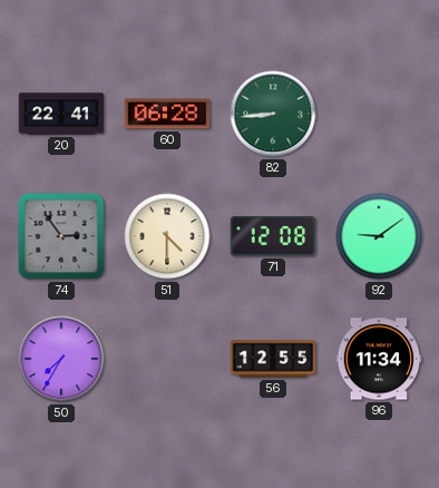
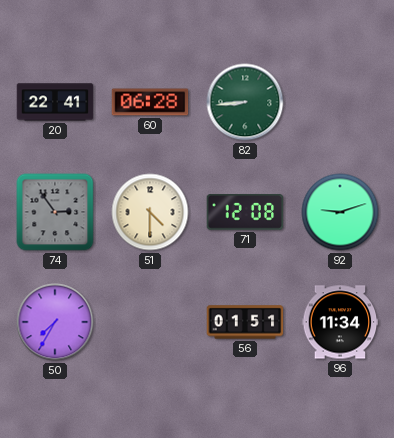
92: 9:09 -> 9:12 (340, 212)
56: 12:55 -> 01:51 (245, 322)
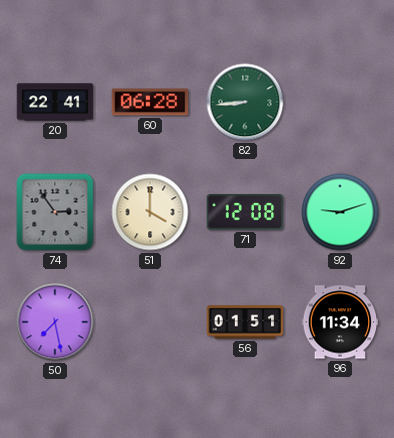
51: 4:30 -> 4:00 (150, 212)
50: 7:35 -> 7:28 (55, 322)
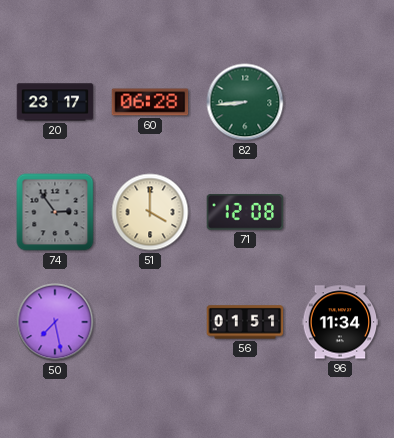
20: 22:41 -> 23:17 (55, 102)
92: 9:12 -> none (340, 212)
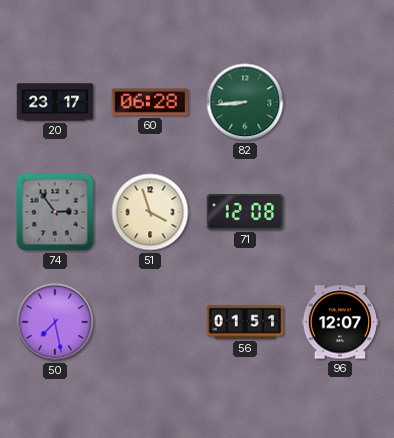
51: 4:00 -> 3:57 (150, 212)
96: 11:34 -> 12:07 (340, 322)
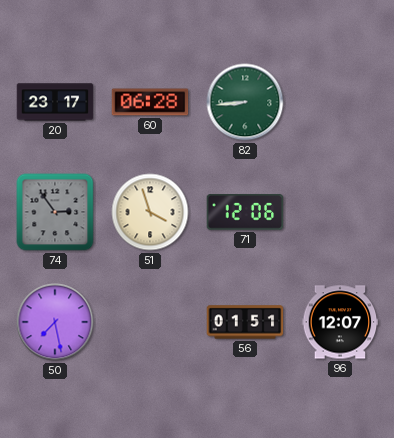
71: 12:08 -> 12:06 (245, 212)
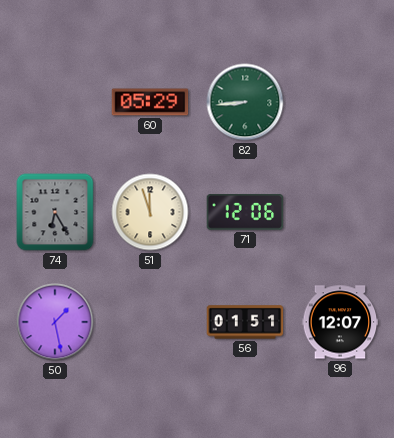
20: 23:17 -> none (55, 102)
60: 06:28 -> 05:29 (150, 102)
74: 2:54 -> 6:25 (55, 212)
51: 3:57 -> 11:57 (150, 212)
50: 7:28 -> 1:28 (55, 322)
